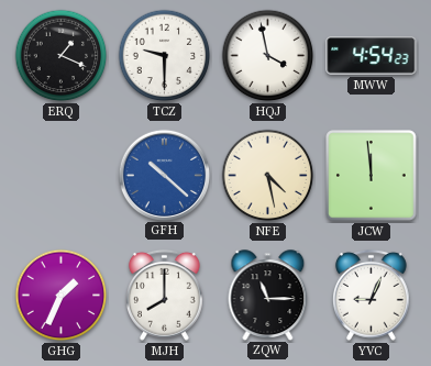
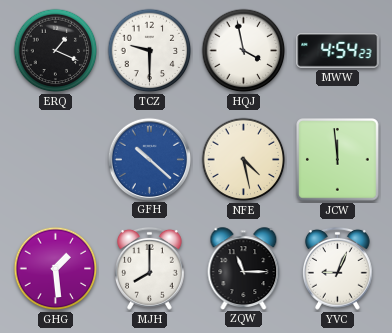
GHG: 1:34 -> 1:29 (56, 269)
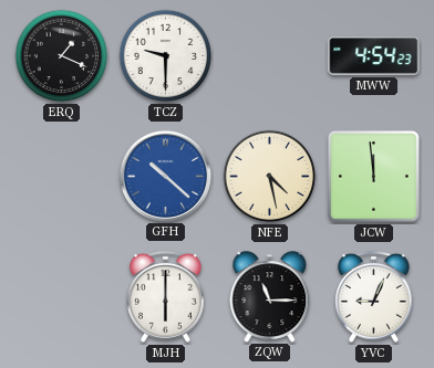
HQJ: 3:58 -> none (244, 51)
GHG: 1:29 -> none (56, 269)
MJH: 8:00 -> 6:00 (166, 296)
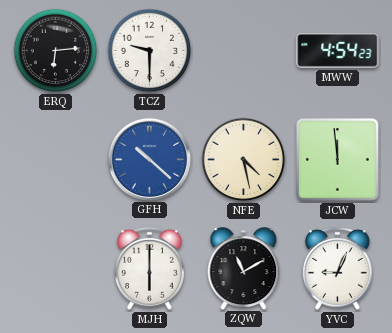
ERQ: 1:19 -> 6:14 (56, 51)
ZQW: 11:15 -> 11:10 (244, 268)
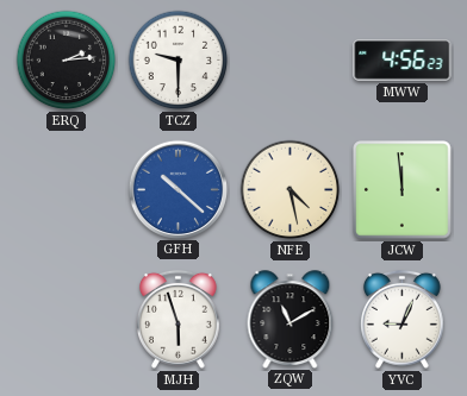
ERQ: 6:14 -> 2:14 (67, 61)
MWW: 4:54 -> 4:56 (403, 61)
MJH: 6:00 -> 5:57 (179, 319)
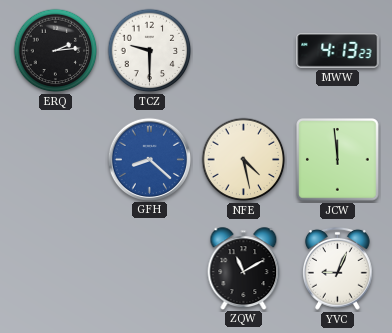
MWW: 4:56 -> 4:13 (338, 51)
GFH: 10:22 -> 8:22 (149, 159)
MJH: 5:57 -> none (179, 319)
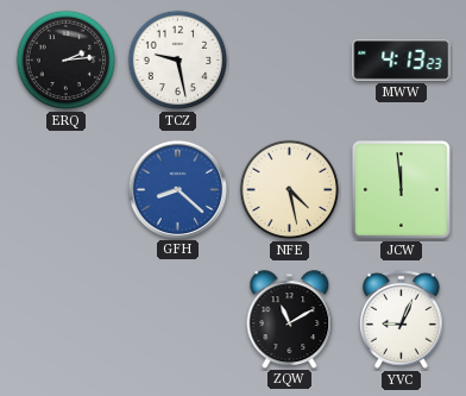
TCZ: 9:30 -> 9:28 (178, 61)
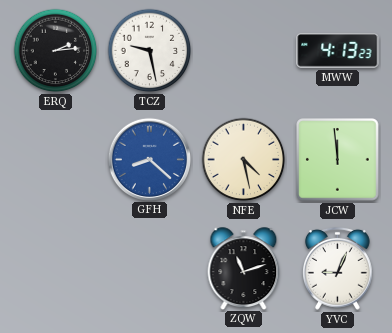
ZQW: 11:10 -> 11:12 (244, 268)
